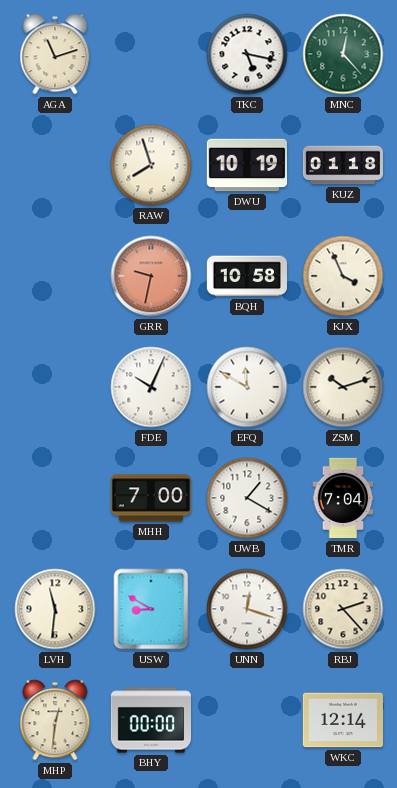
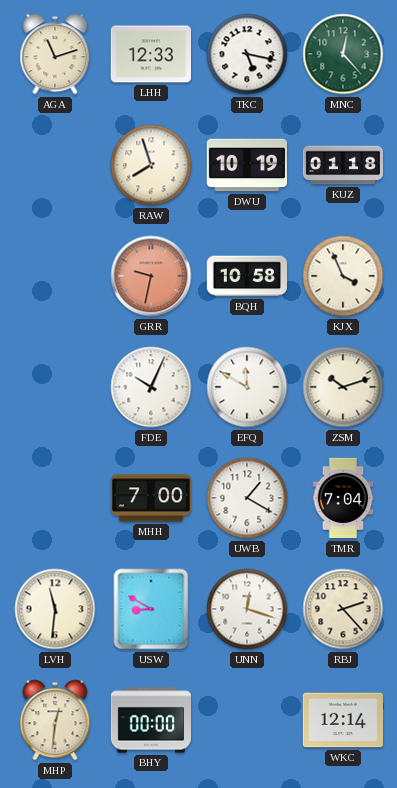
LHH: none -> 12:33 (150, 54)
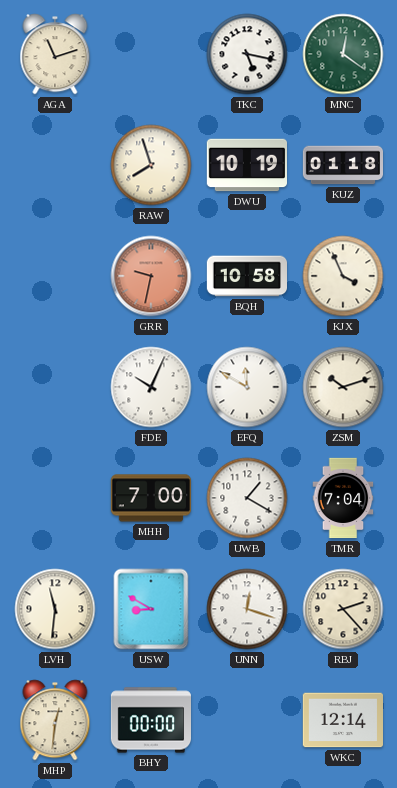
LHH: 12:33 -> none (150, 54)
MNC: 12:23 -> 12:21 (343, 54)
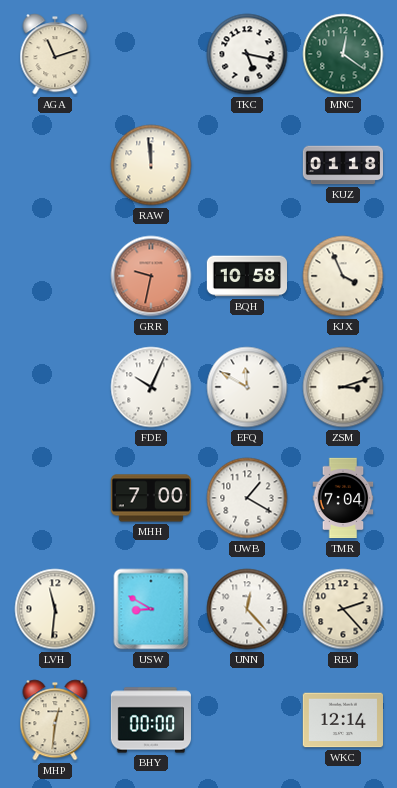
RAW: 7:57 -> 11:59 (151, 165)
DWU: 10:19 -> none (246, 165)
ZSM: 10:12 -> 3:12 (343, 387)
UNN: 12:18 -> 12:23 (247, 609)
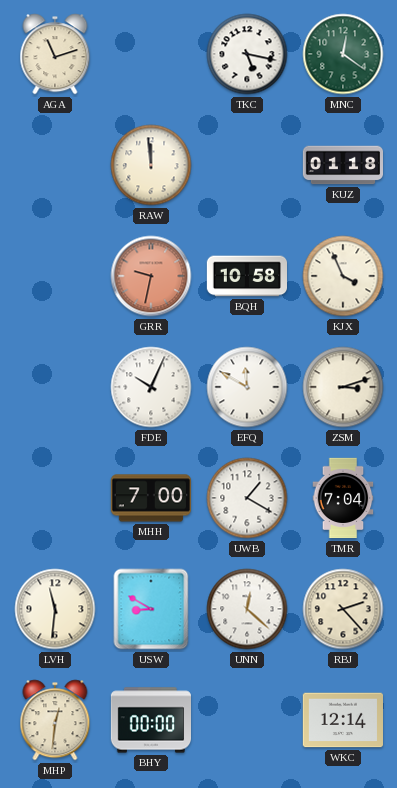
UNN: 12:23 -> 12:22 (247, 609)
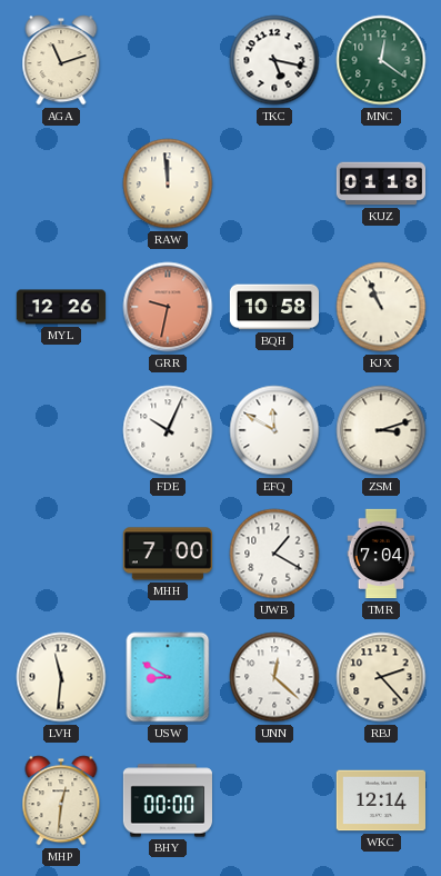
MYL: none -> 12:26 (61, 307)
KJX: 3:56 -> 10:56 (381, 307)
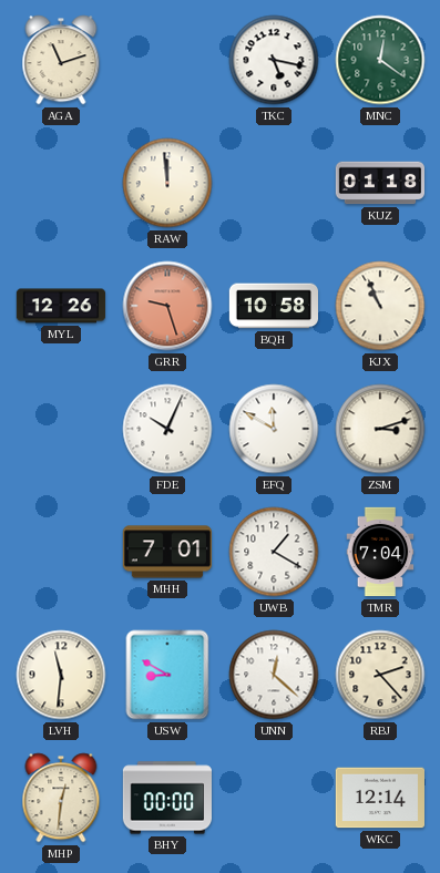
GRR: 9:32 -> 9:27 (167, 306)
MHH: 7:00 -> 7:01 (166, 552)
